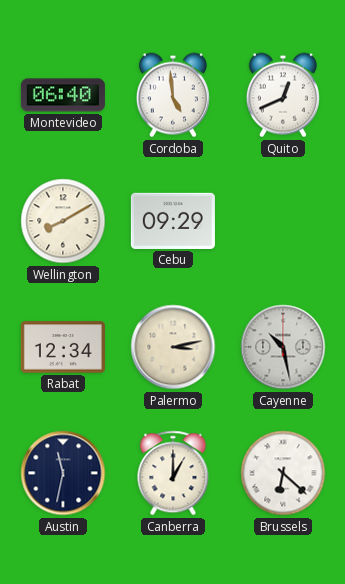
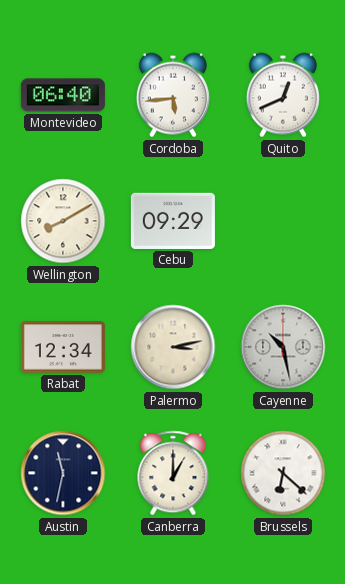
Cordoba: 4:59 -> 5:44 (173, 95)
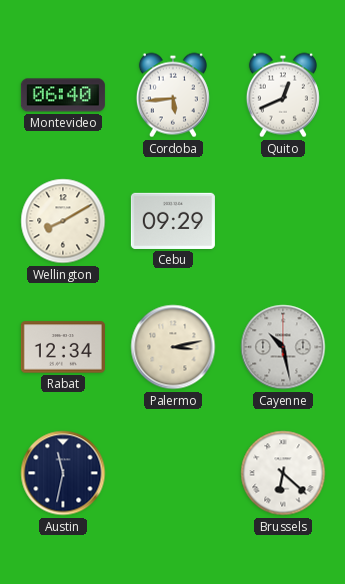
Canberra: 1:00 -> none (173, 473)
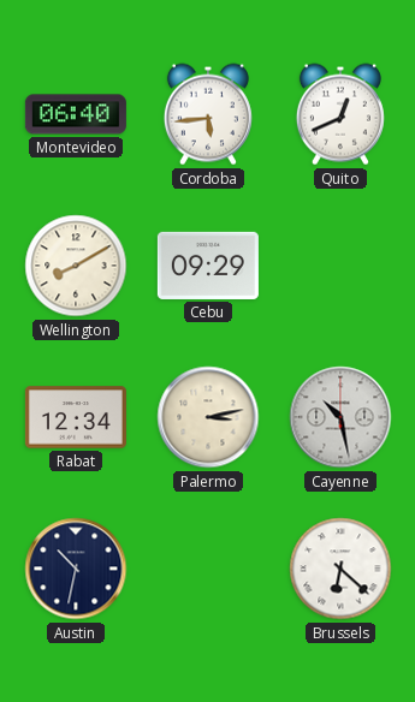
Austin: 11:32 -> 10:32 (76, 569)
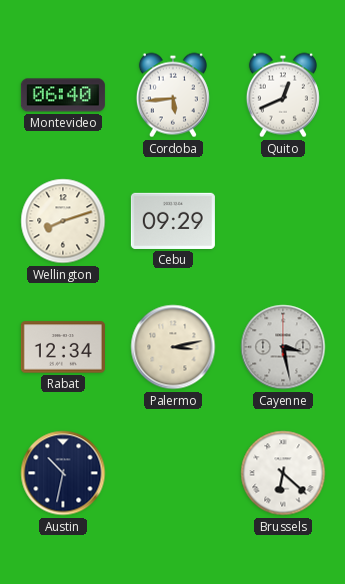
Wellington: 8:10 -> 8:12 (63, 221)
Cayenne: 10:28 -> 3:28 (283, 347)
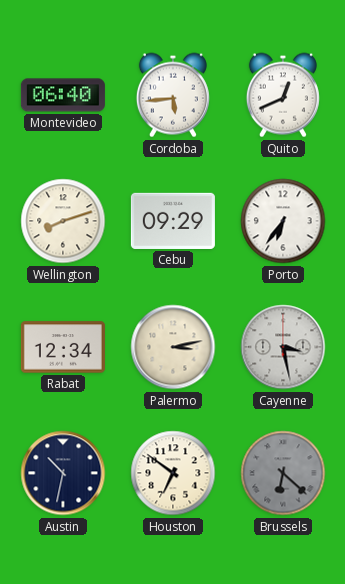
Porto: none -> 6:36 (283, 221)
Houston: none -> 6:51 (173, 473)
Brussels dial: white -> grey (283, 473)
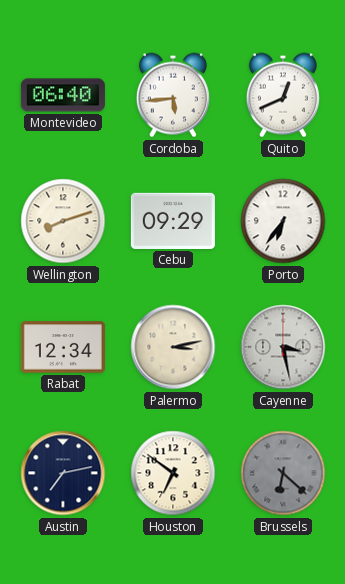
Austin: 10:32 -> 7:13 (63, 473)
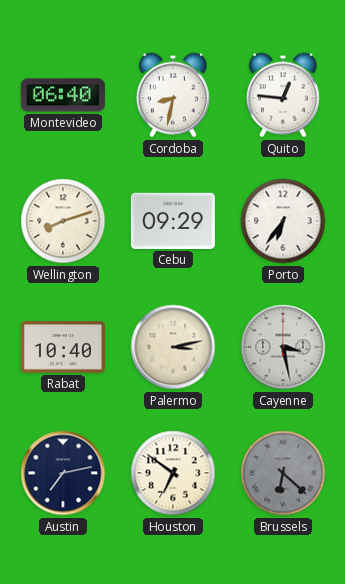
Cordoba: 5:44 -> 8:32 (173, 95)
Quito: 12:41 -> 12:46 (283, 95)
Rabat: 12:34 -> 10:40 (63, 347)
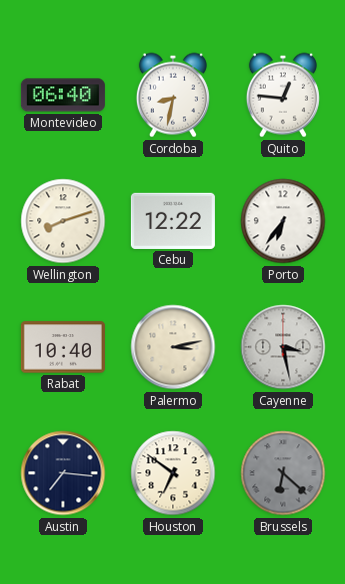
Cebu: 09:29 -> 12:22 (173, 221)
Austin: 7:13 -> 7:16 (63, 473)
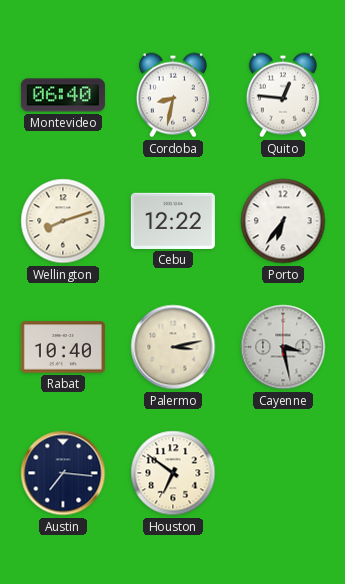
Brussels: 6:22 -> none (283, 473)
